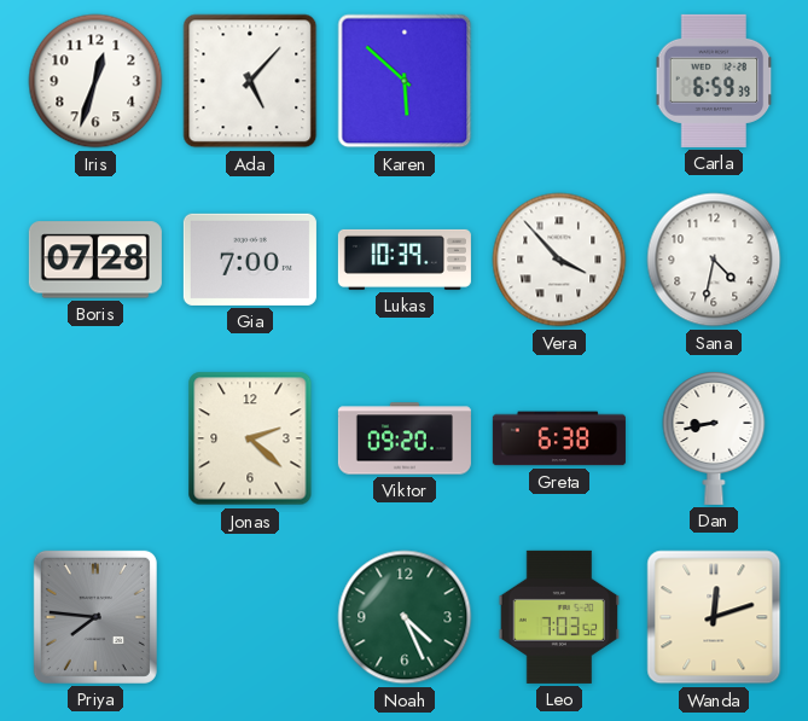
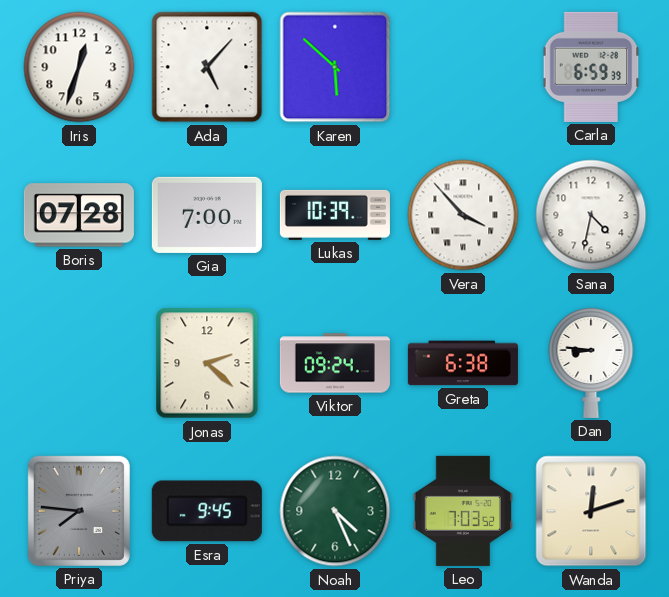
Viktor: 09:20 -> 09:24 (335, 363)
Dan: 8:43 -> 8:46 (591, 363)
Esra: none -> 9:45 (207, 511)
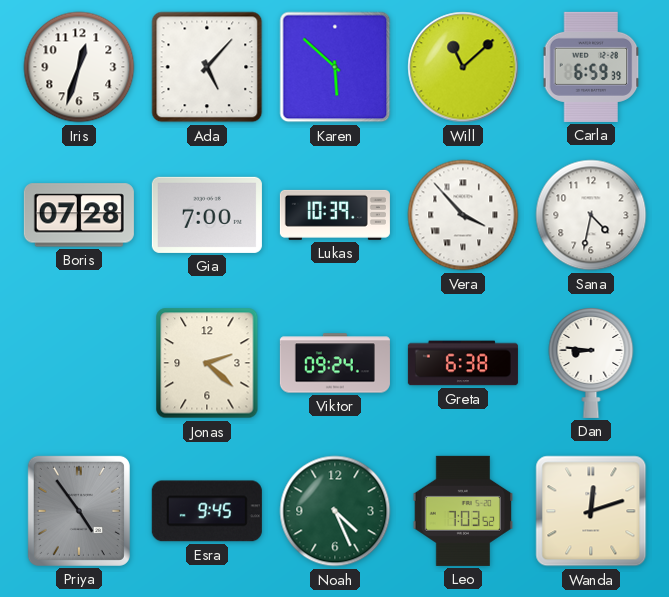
Will: none -> 11:08 (463, 67)
Priya: 7:46 -> 4:54 (79, 511)
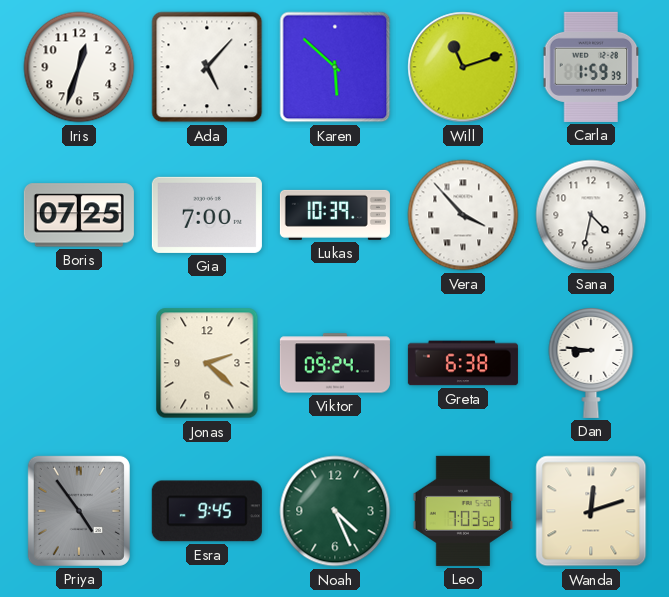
Will: 11:08 -> 11:12 (463, 67)
Carla: 6:59 -> 1:59 (591, 67)
Boris: 07:28 -> 07:25 (79, 215)
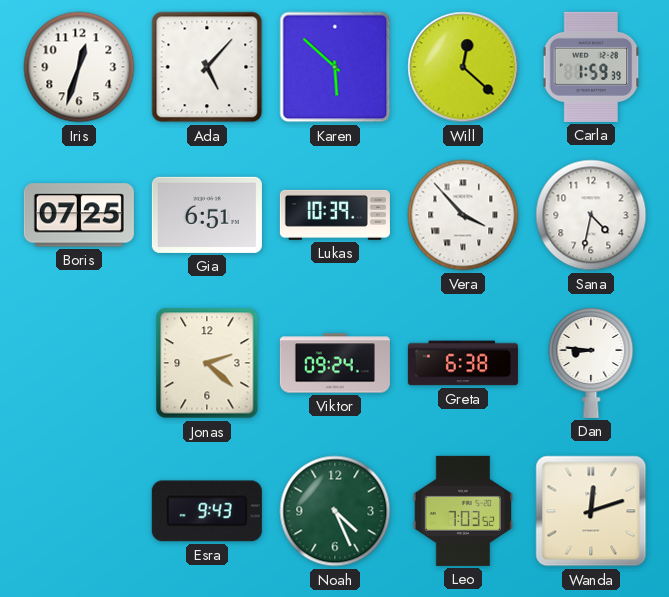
Will: 11:12 -> 12:22 (463, 67)
Gia: 7:00 -> 6:51 (207, 215)
Priya: 4:54 -> none (79, 511)
Esra: 9:45 -> 9:43 (207, 511)
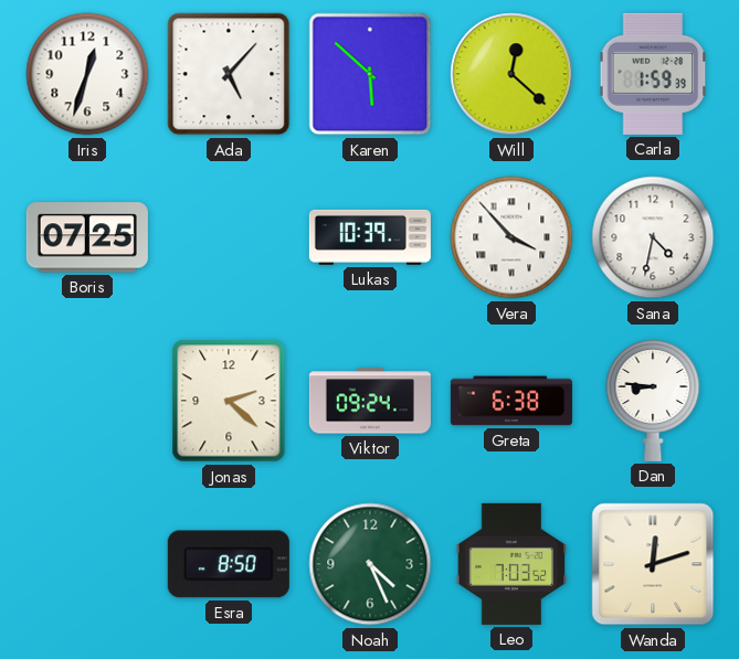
Gia: 6:51 -> none (207, 215)
Esra: 9:43 -> 8:50 (229, 564)
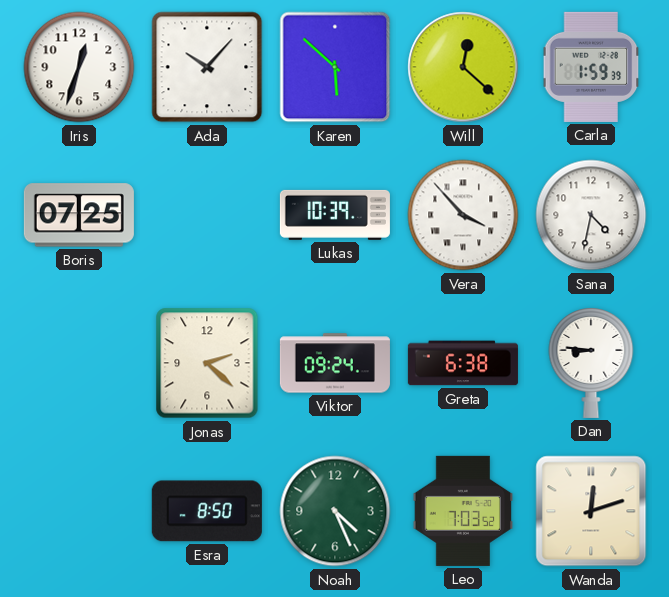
Ada: 5:07 -> 10:07 (207, 67)
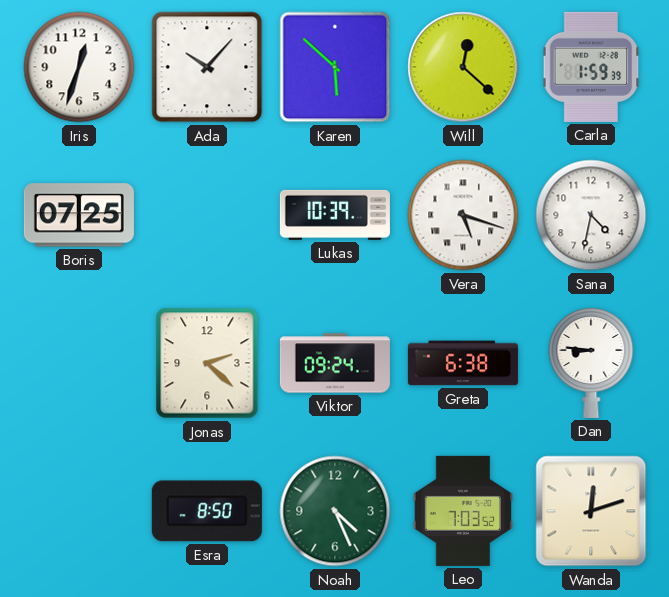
Vera: 3:53 -> 5:18 (463, 215)
